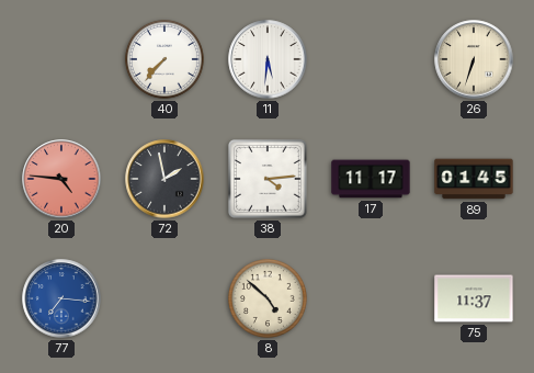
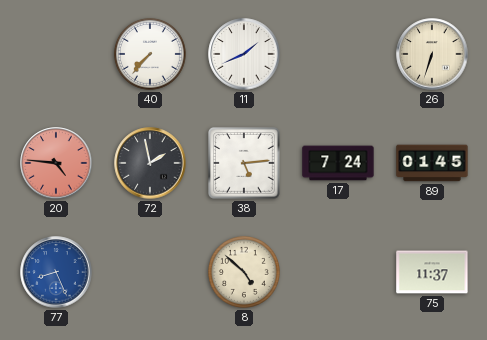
11: 5:31 -> 1:41 (244, 54)
38: 4:14 -> 5:14 (245, 164)
17: 11:17 -> 7:24 (338, 163)
77: 7:16 -> 8:26 (56, 272)
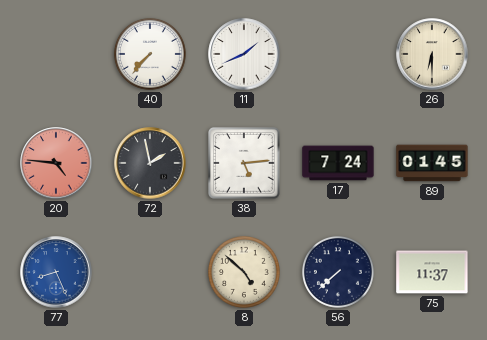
26: 6:33 -> 6:30 (432, 54)
56: none -> 7:38 (338, 272)
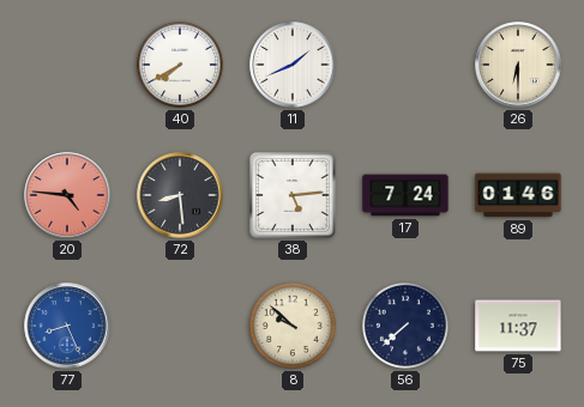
40: 7:37 -> 7:40 (180, 65)
72: 1:58 -> 8:29 (180, 195)
89: 01:45 -> 01:46 (518, 195)
8: 4:52 -> 9:52 (293, 326)
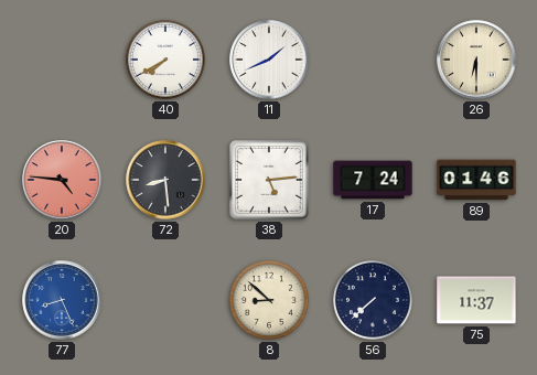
8: 9:52 -> 8:52 (269, 300)
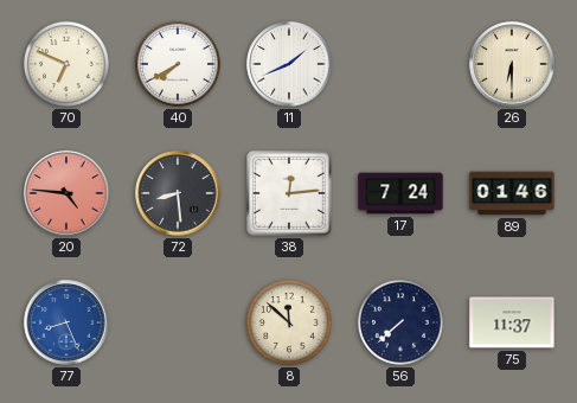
70: none -> 6:49 (66, 64)
38: 5:14 -> 12:14 (290, 194)
8: 8:52 -> 11:52 (289, 322)
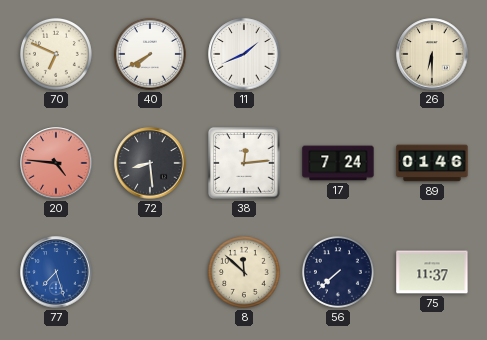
77: 8:26 -> 7:27 (56, 272)
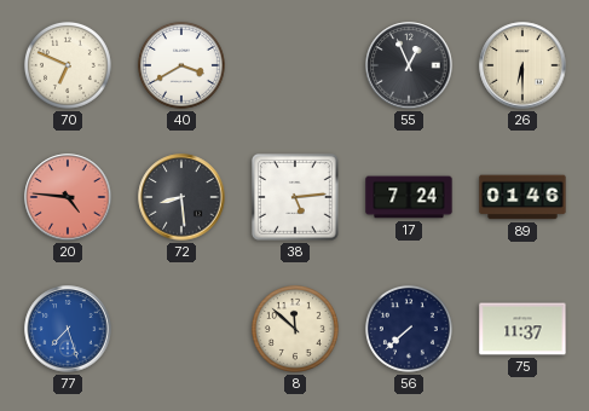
40: 7:40 -> 3:40 (181, 65)
11: 1:41 -> none (244, 54)
55: none -> 12:56 (409, 65)
38: 12:14 -> 5:14 (296, 198)
